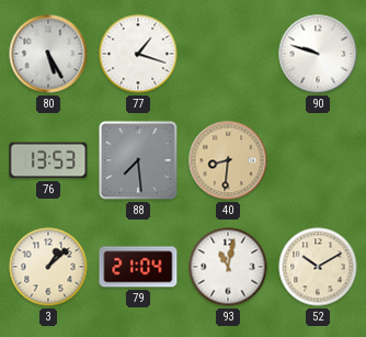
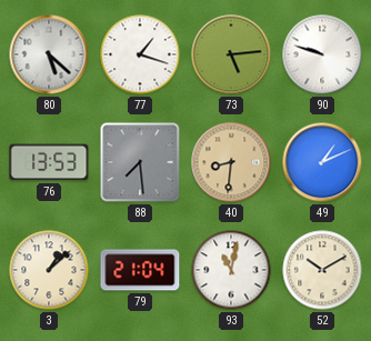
80: 5:25 -> 5:22 (49, 54)
73: none -> 5:14 (231, 54)
49: none -> 1:11 (322, 162)
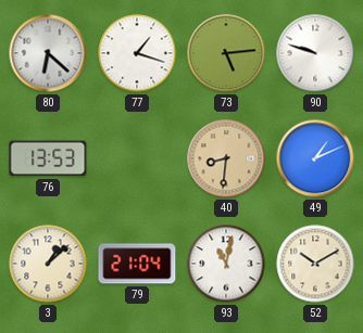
80: 5:22 -> 6:22 (48, 53)
88: 7:29 -> none (140, 162)
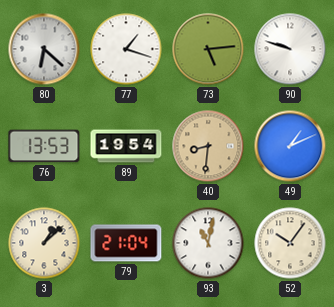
89: none -> 19:54 (126, 146)
52: 10:10 -> 10:06 (290, 243)
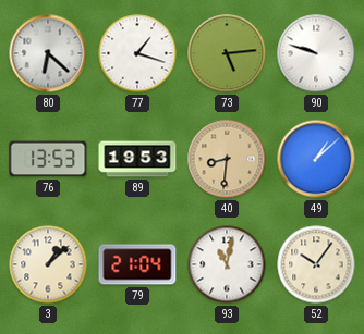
89: 19:54 -> 19:53 (137, 159)
49: 1:11 -> 1:08 (316, 159)
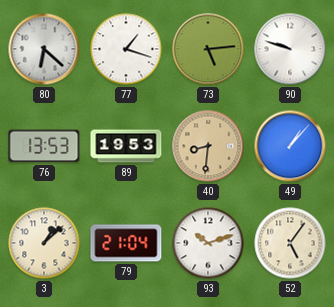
49: 1:08 -> 1:07 (290, 146)
93: 11:02 -> 10:12 (208, 243)
52: 10:06 -> 5:06 (290, 243)
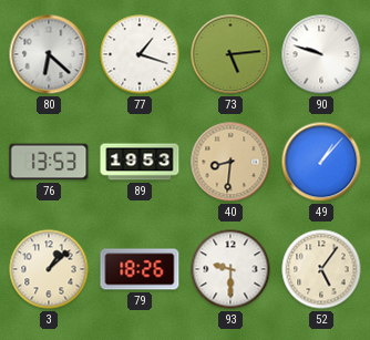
79: 21:04 -> 18:26 (140, 269)
93: 10:12 -> 9:30 (230, 269)
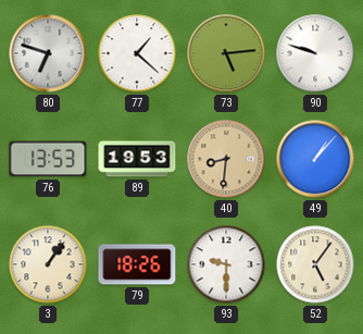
80: 6:22 -> 6:48 (48, 53)
77: 1:18 -> 1:22 (137, 53)
3: 1:08 -> 1:06 (48, 264)
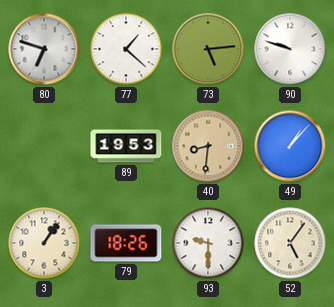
76: 13:53 -> none (48, 159)
